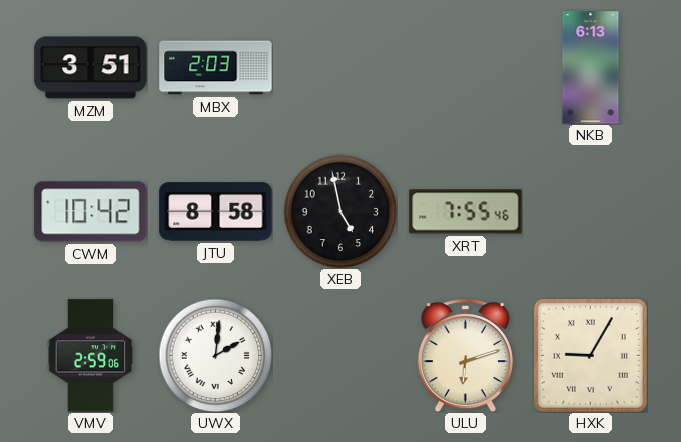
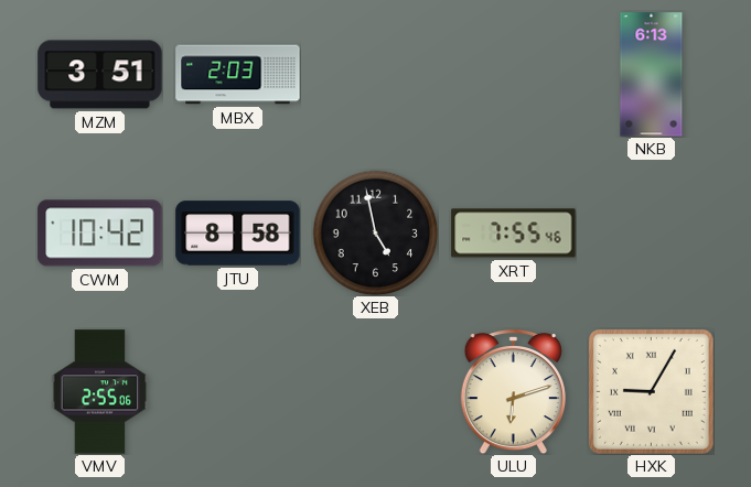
VMV: 2:59 -> 2:55 (100, 392)
UWX: 2:01 -> none (215, 355)
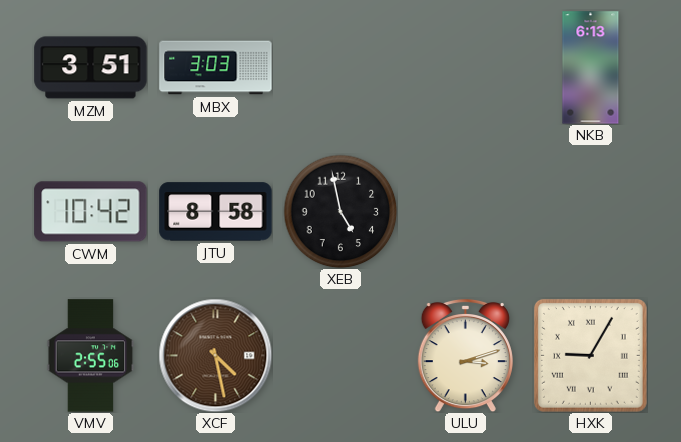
MBX: 2:03 -> 3:03 (216, 68)
XRT: 7:55 -> none (514, 234)
XCF: none -> 4:28 (215, 355)
ULU: 6:12 -> 3:12 (465, 355)
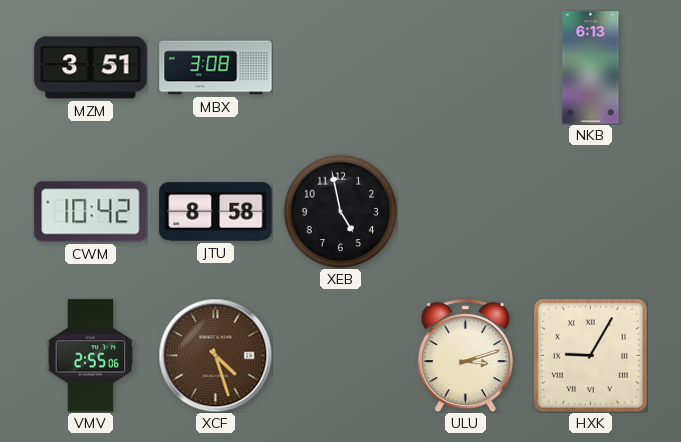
MBX: 3:03 -> 3:08 (216, 68)
XCF: 4:28 -> 4:27 (215, 355)
